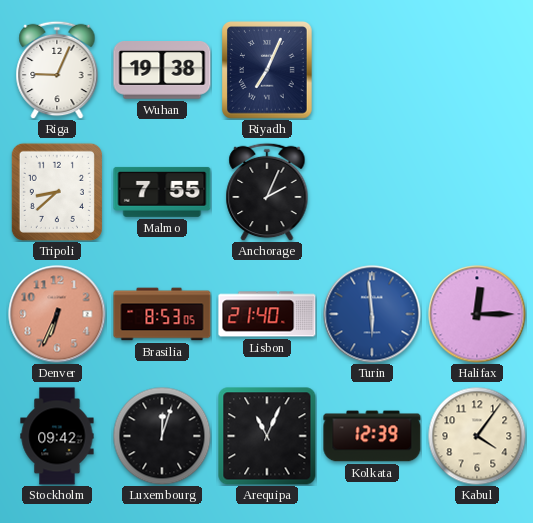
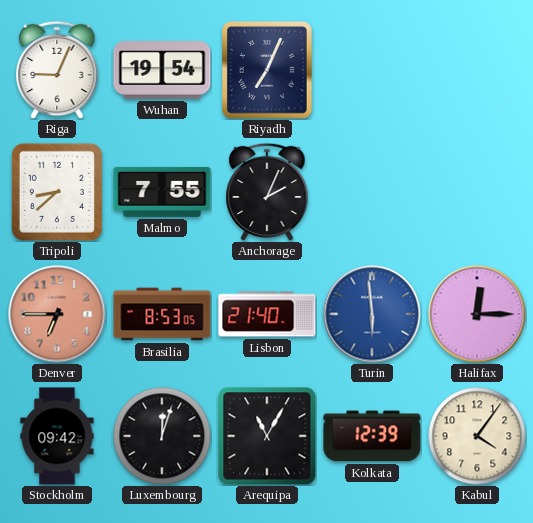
Wuhan: 19:38 -> 19:54 (162, 71)
Denver: 6:34 -> 6:45 (57, 314)
Arequipa: 11:04 -> 11:05 (267, 436)
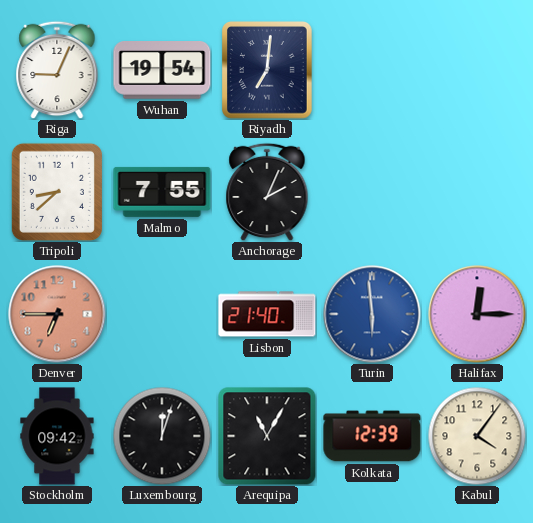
Riyadh: 7:04 -> 7:01 (268, 70)
Brasilia: 8:53 -> none (162, 314)
